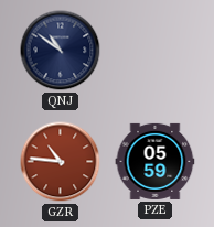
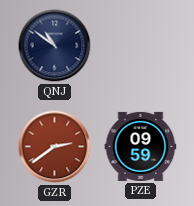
GZR: 10:46 -> 2:39 (55, 147)
PZE: 05:59 -> 09:59 (141, 146)
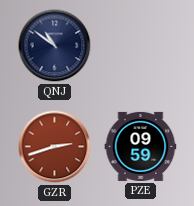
GZR: 2:39 -> 2:42 (55, 147)
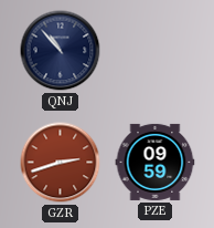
QNJ: 10:51 -> 10:53 (61, 51)
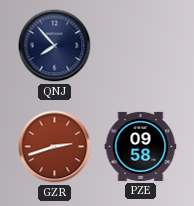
QNJ: 10:53 -> 7:53 (55, 46)
PZE: 09:59 -> 09:58 (141, 146)
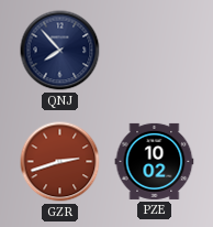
PZE: 09:58 -> 10:02 (155, 161)
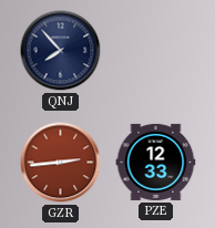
GZR: 2:42 -> 2:44 (61, 163)
PZE: 10:02 -> 12:33 (156, 162)
